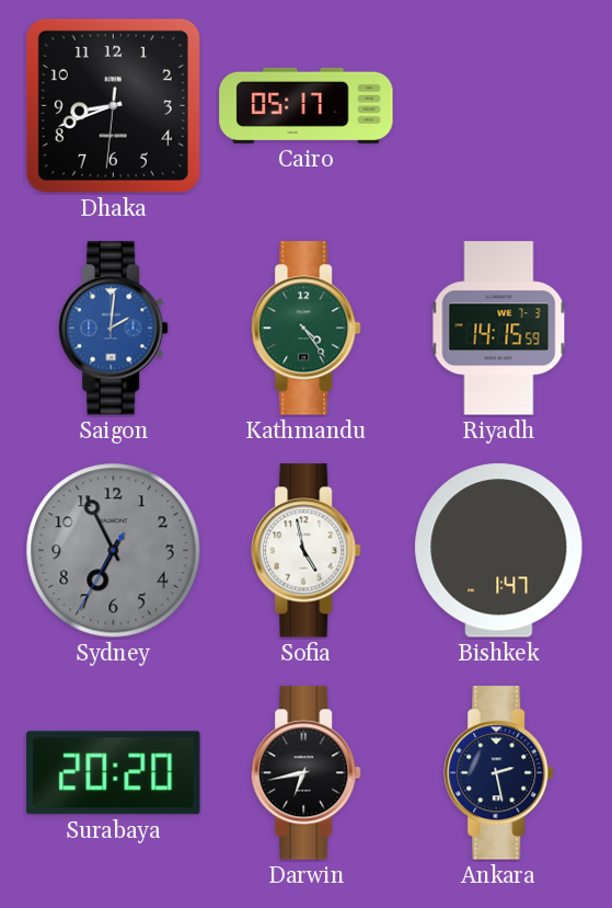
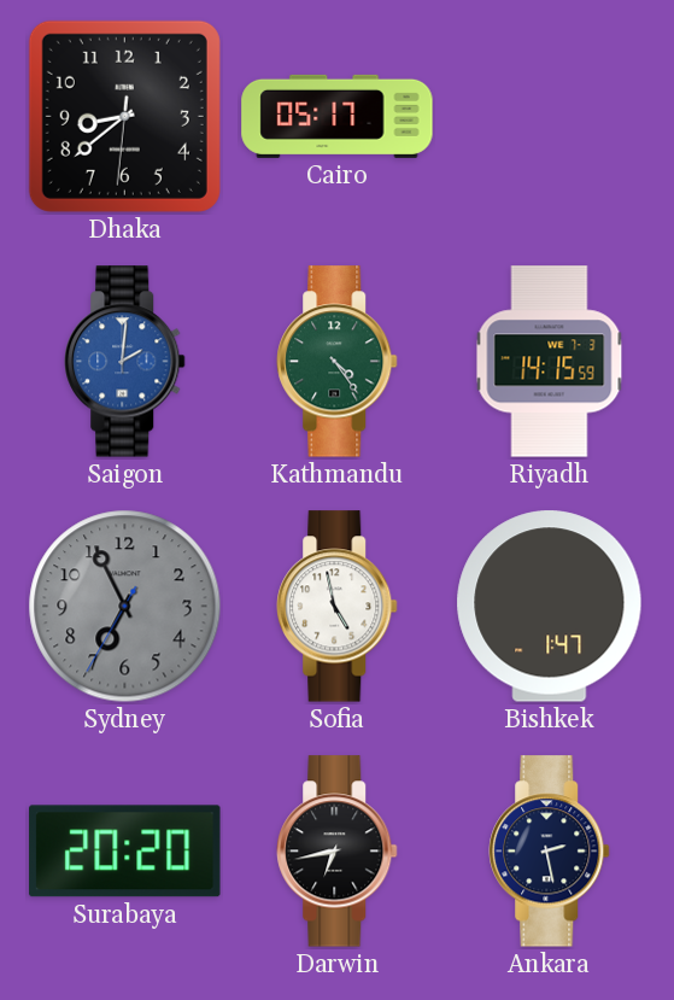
Dhaka: 8:41 -> 8:38 (124, 116)
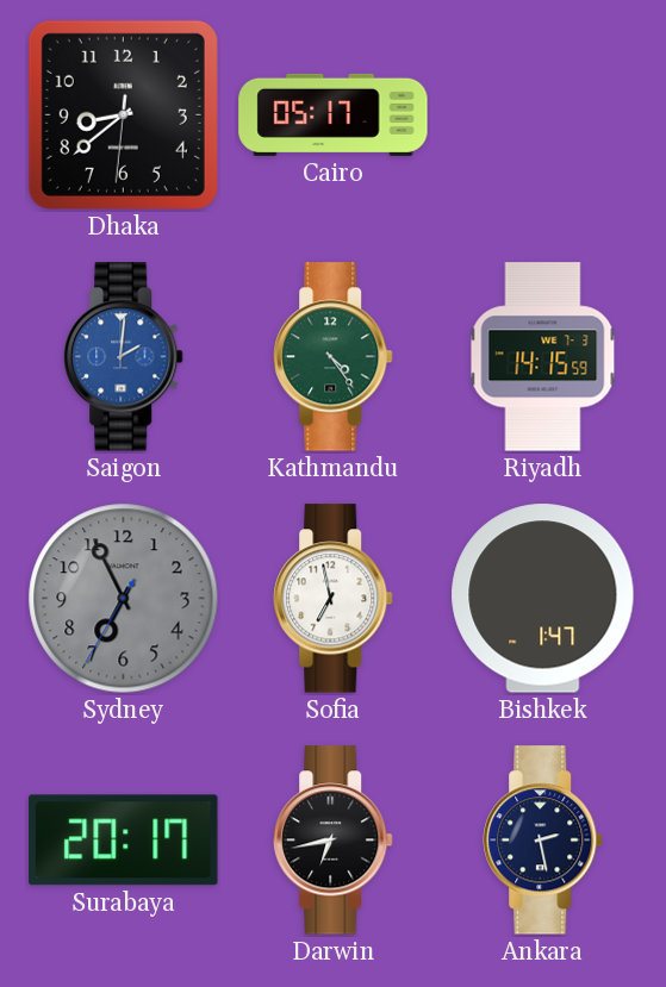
Sofia: 4:58 -> 6:58 (334, 599)
Surabaya: 20:20 -> 20:17 (124, 841)
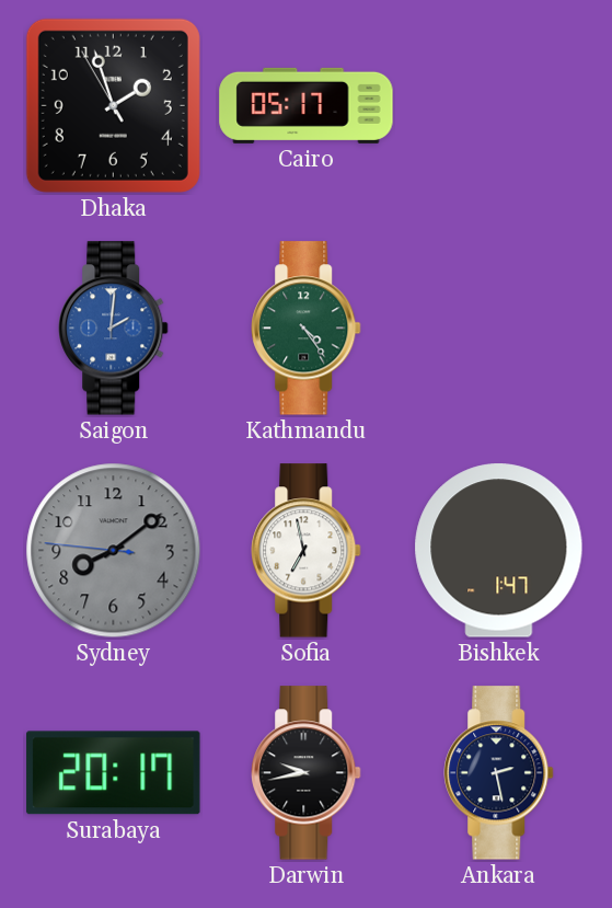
Dhaka: 8:38 -> 1:56 (113, 105)
Riyadh: 14:15 -> none (543, 357)
Sydney: 6:55 -> 8:08 (114, 551)
Darwin: 6:43 -> 9:43 (307, 773)
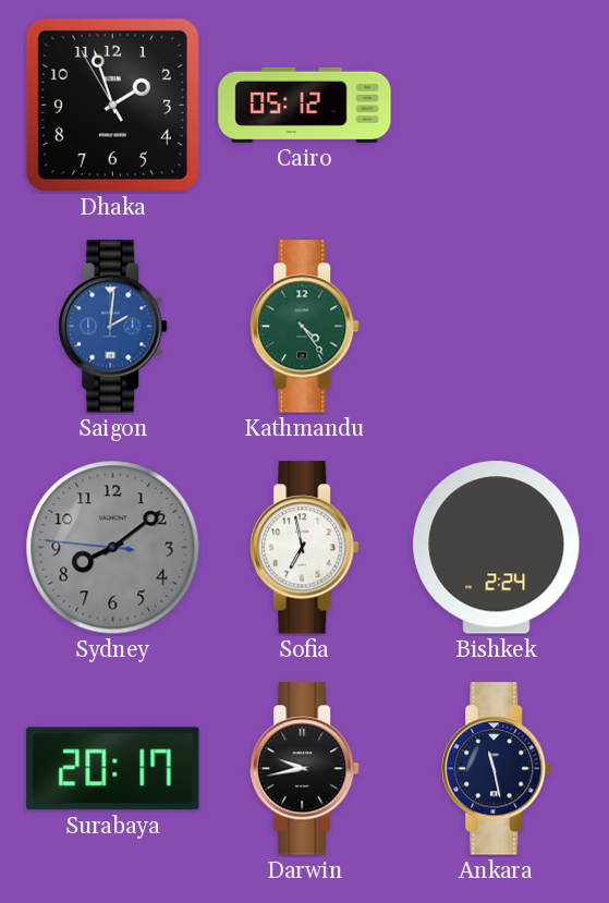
Cairo: 05:17 -> 05:12 (305, 105)
Bishkek: 1:47 -> 2:24 (497, 548)
Ankara: 2:28 -> 11:28 (497, 769)
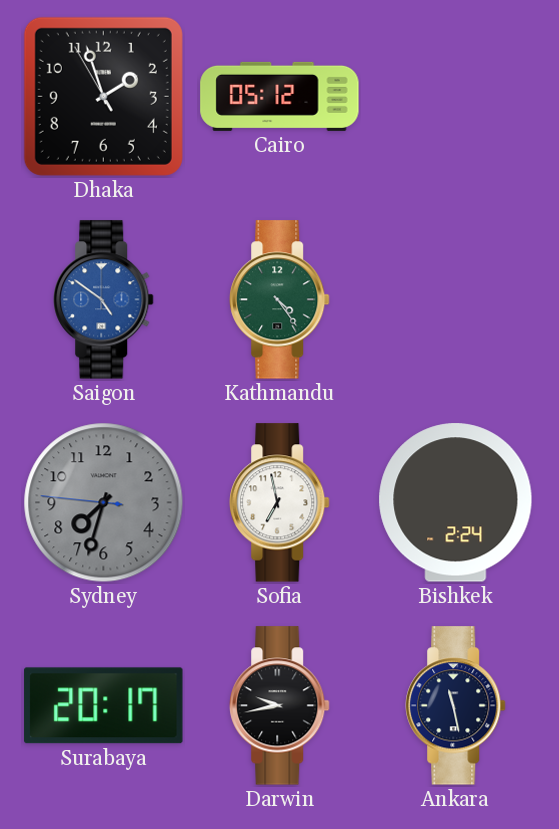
Saigon: 2:01 -> 4:51 (104, 300)
Sydney: 8:08 -> 7:32 (104, 503)
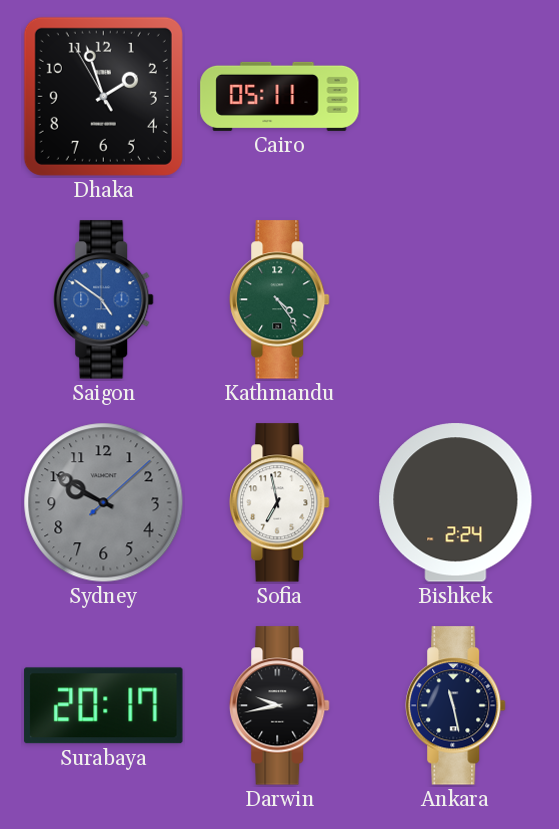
Cairo: 05:12 -> 05:11 (280, 96)
Sydney: 7:32 -> 9:50 (104, 503)
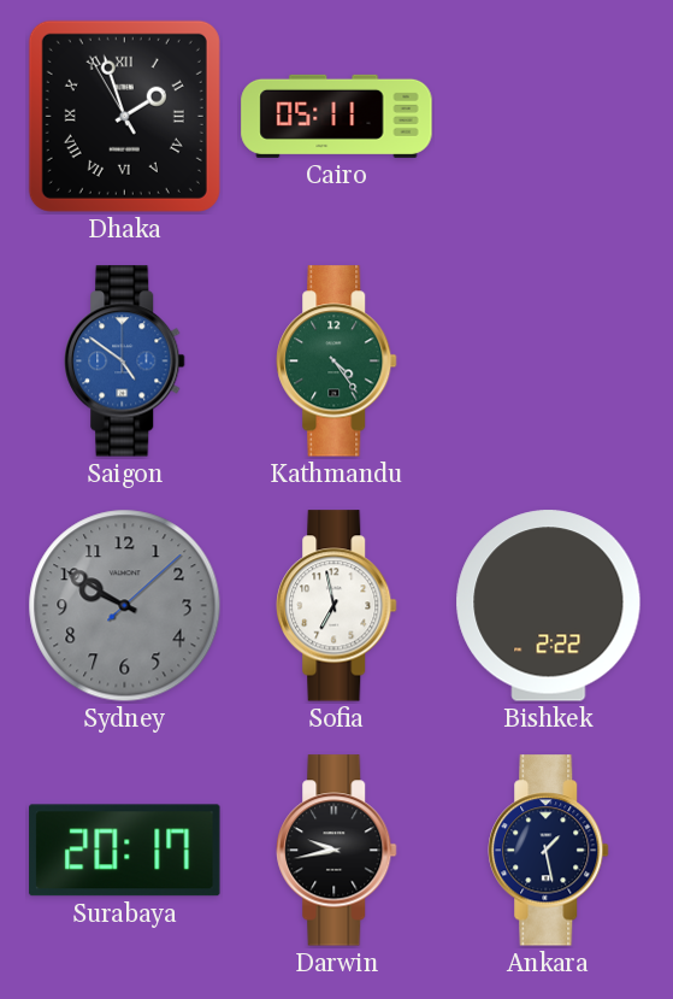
Dhaka numerals: Arabic -> Roman (124, 116)
Bishkek: 2:24 -> 2:22 (549, 606)
Ankara: 11:28 -> 1:28 (549, 851)
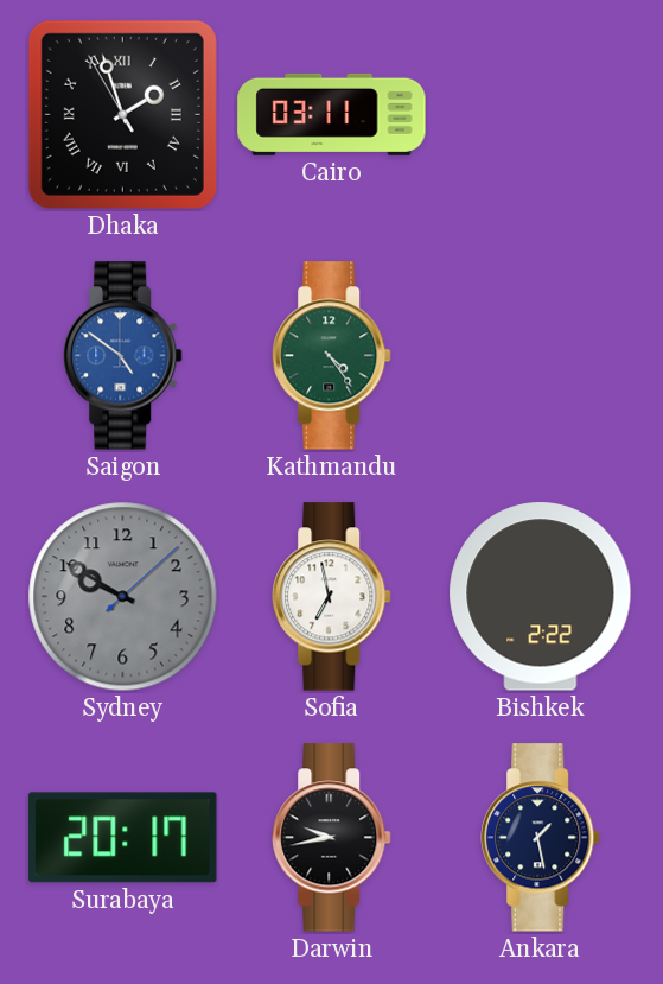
Cairo: 05:11 -> 03:11 (332, 114)
